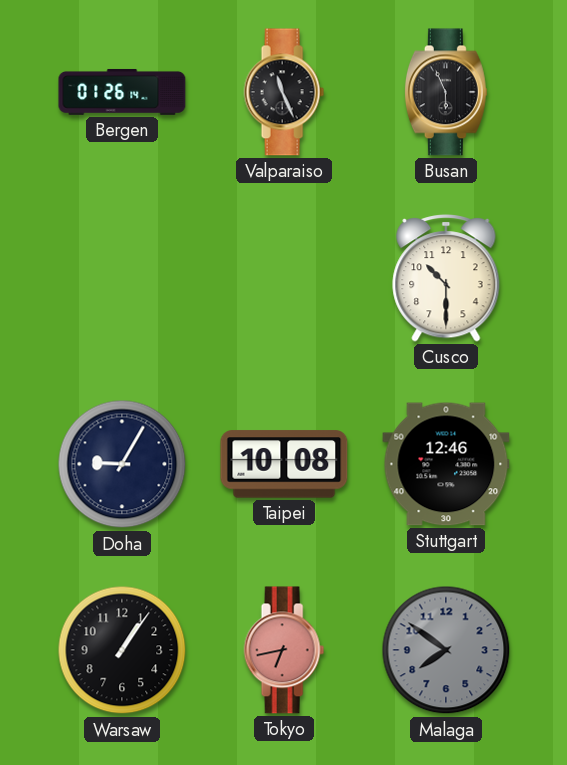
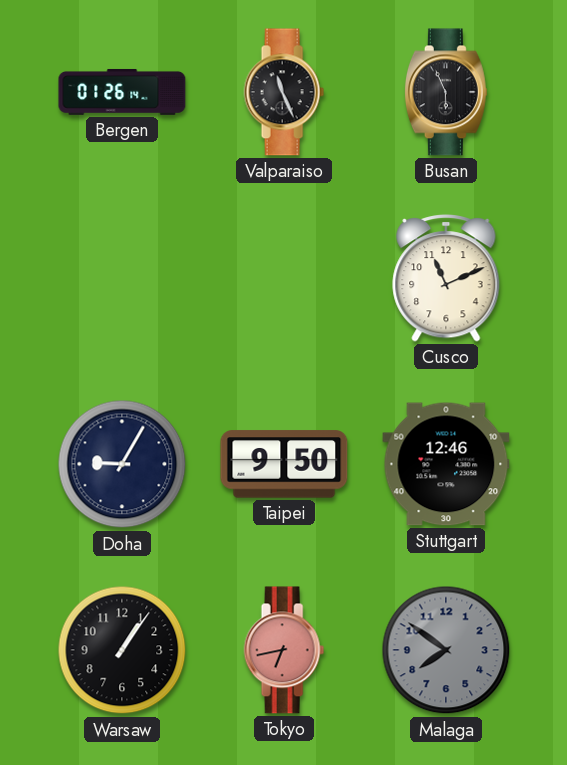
Cusco: 10:30 -> 11:11 (446, 279)
Taipei: 10:08 -> 9:50 (284, 464)
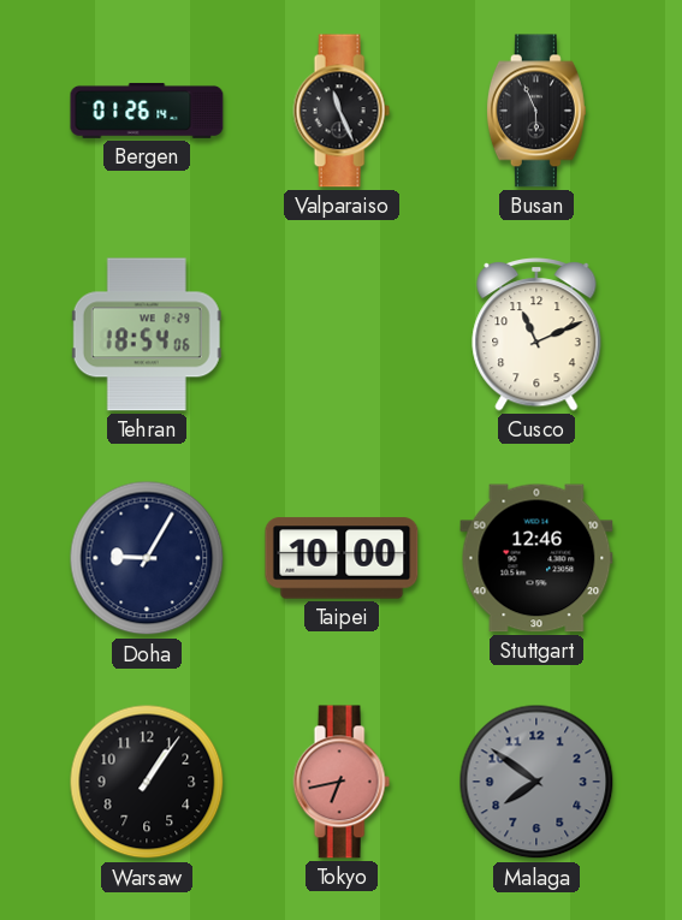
Tehran: none -> 18:54 (147, 334)
Taipei: 9:50 -> 10:00 (342, 558)
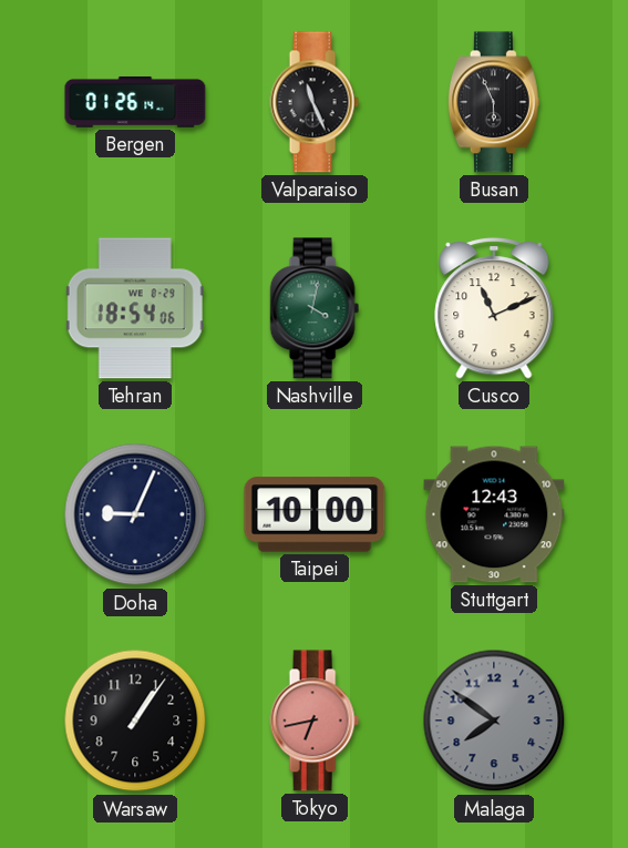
Nashville: none -> 4:02 (315, 308)
Doha: 9:05 -> 9:04 (135, 514)
Stuttgart: 12:46 -> 12:43 (494, 514)
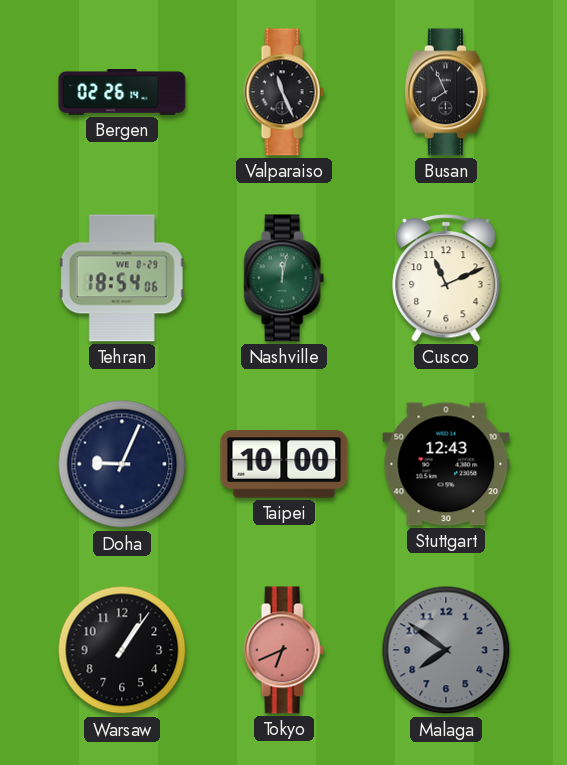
Bergen: 01:26 -> 02:26 (122, 92)
Busan: 5:56 -> 7:56 (446, 92)
Nashville: 4:02 -> 12:02 (284, 278)
Tokyo: 6:43 -> 6:41 (284, 650)
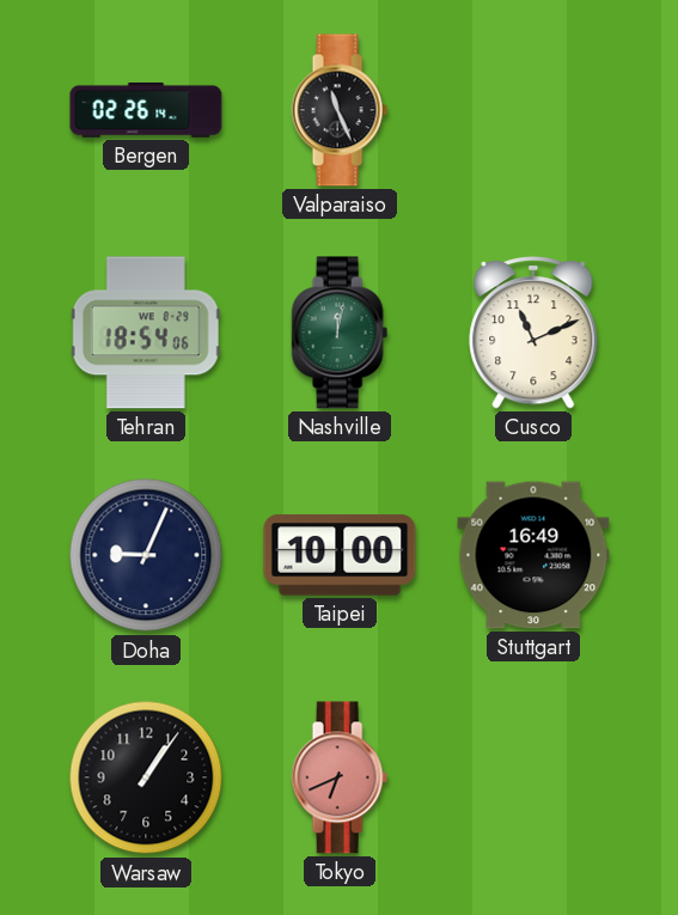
Busan: 7:56 -> none (446, 92)
Stuttgart: 12:43 -> 16:49 (533, 555)
Malaga: 7:51 -> none (446, 650)
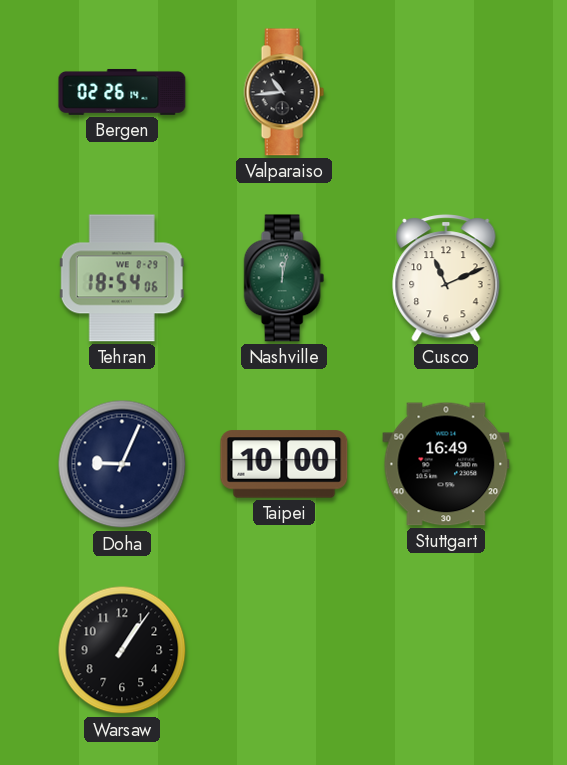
Valparaiso: 11:26 -> 10:44 (284, 92)
Tokyo: 6:41 -> none (340, 777)
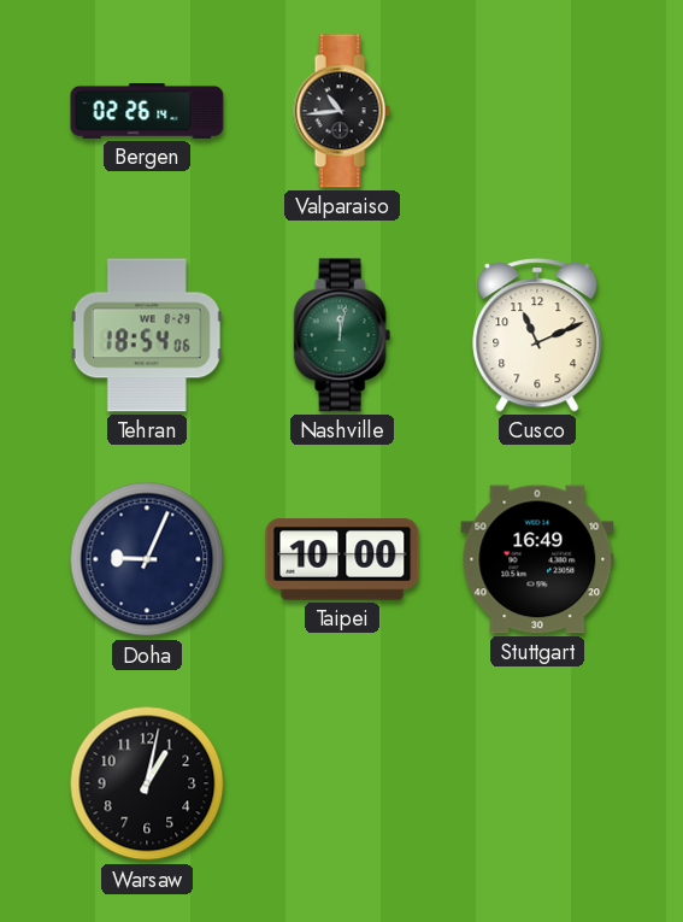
Warsaw: 1:06 -> 1:02 (147, 783)
